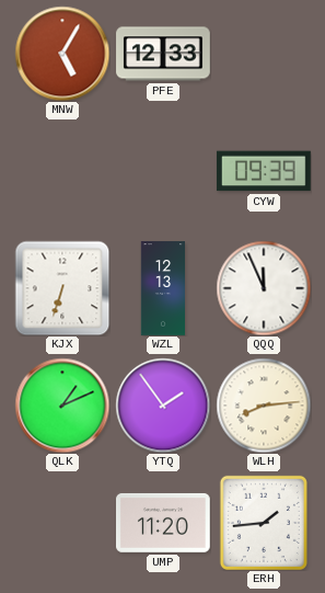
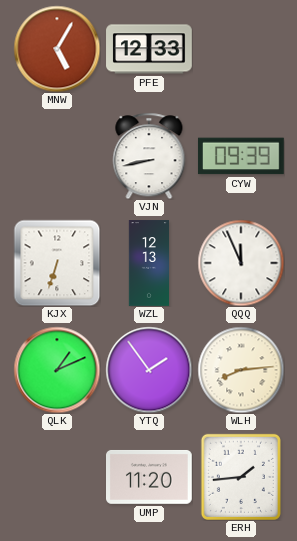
VJN: none -> 8:43 (149, 156)
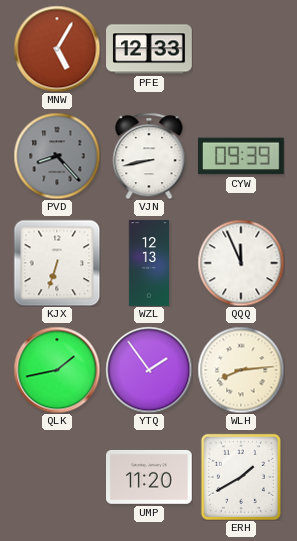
PVD: none -> 8:23 (57, 156)
QLK: 1:11 -> 1:43 (57, 370)
ERH: 1:44 -> 1:40 (241, 477)
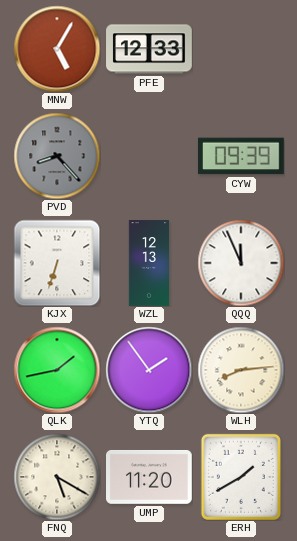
VJN: 8:43 -> none (149, 156)
FNQ: none -> 5:20 (57, 477)
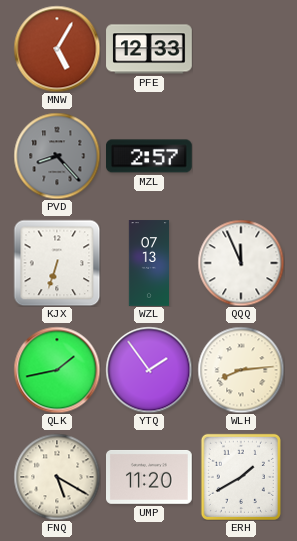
MZL: none -> 2:57 (150, 156)
CYW: 09:39 -> none (241, 156)
WZL: 12:13 -> 07:13 (149, 263)
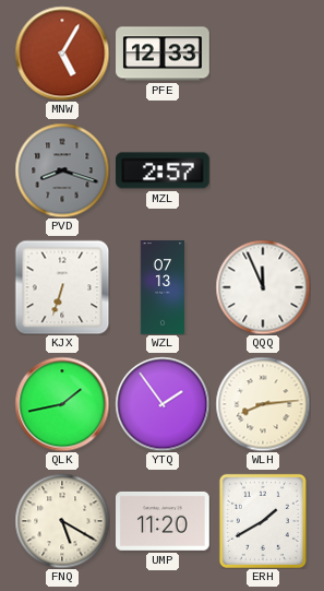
PVD: 8:23 -> 8:18 (62, 170)
